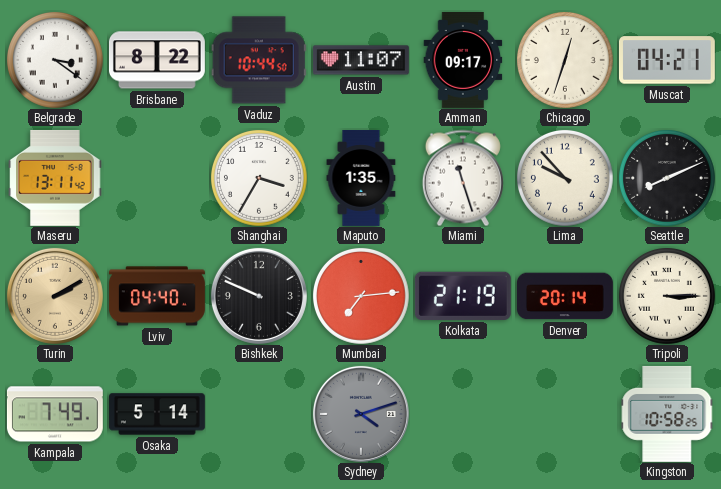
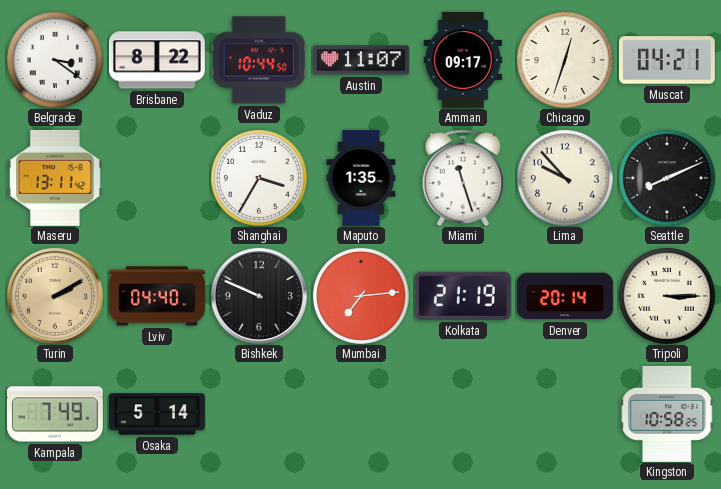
Sydney: 4:12 -> none (361, 414)
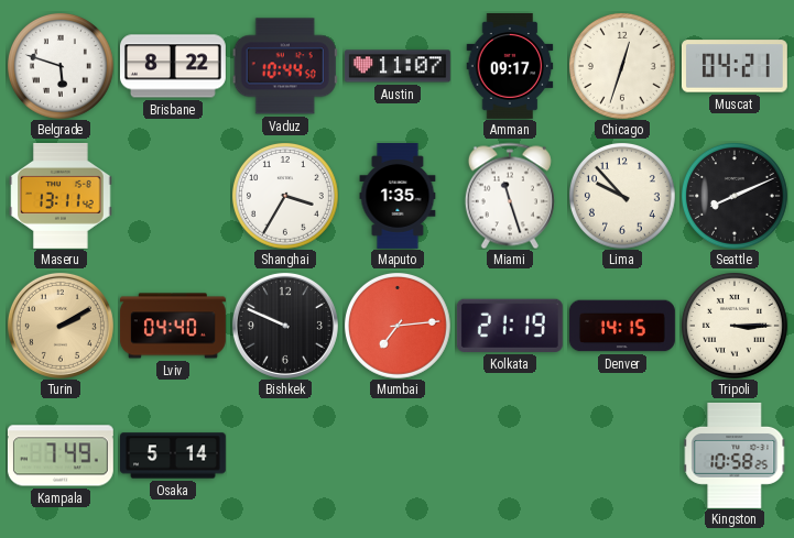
Belgrade: 3:21 -> 5:48 (61, 66)
Denver: 20:14 -> 14:15 (622, 326)
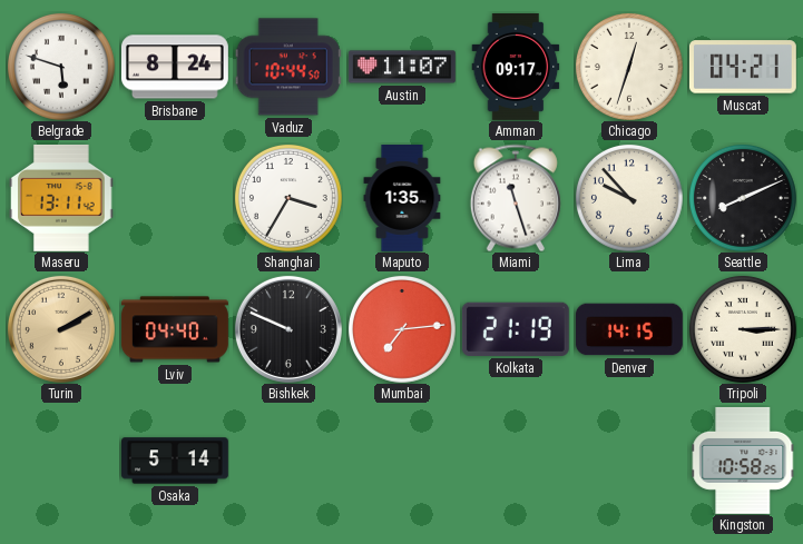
Brisbane: 8:22 -> 8:24 (175, 67)
Kampala: 7:49 -> none (61, 455)
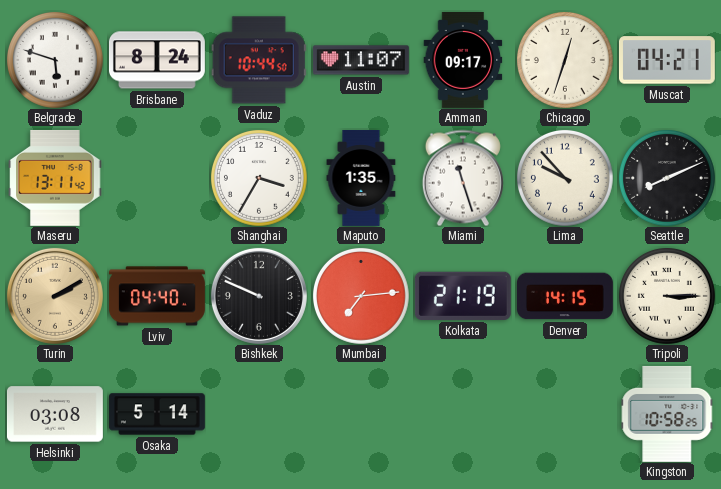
Helsinki: none -> 03:08 (55, 414)
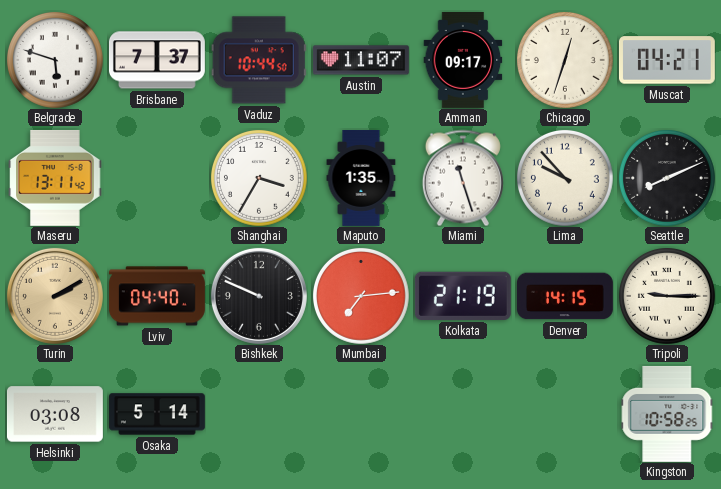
Brisbane: 8:24 -> 7:37 (157, 60)
Tripoli: 3:15 -> 9:15 (667, 296)
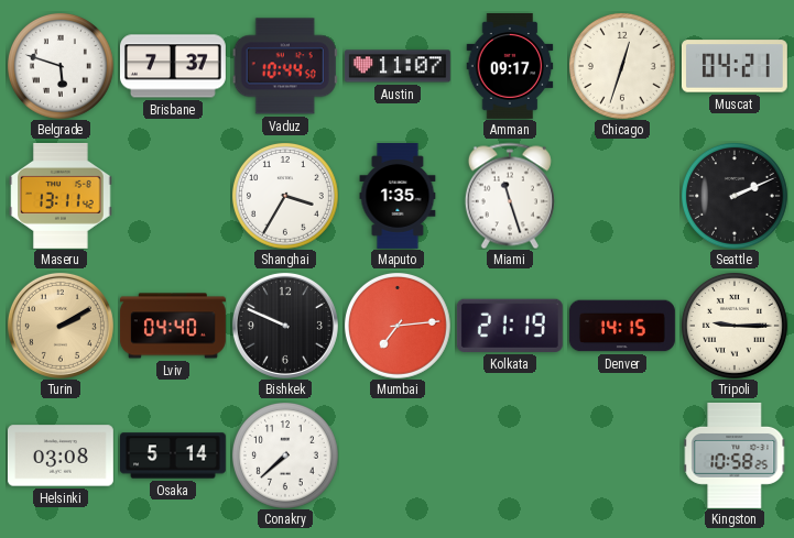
Lima: 9:53 -> none (565, 178)
Seattle: 8:11 -> 2:11 (735, 196)
Conakry: none -> 7:38 (285, 455)
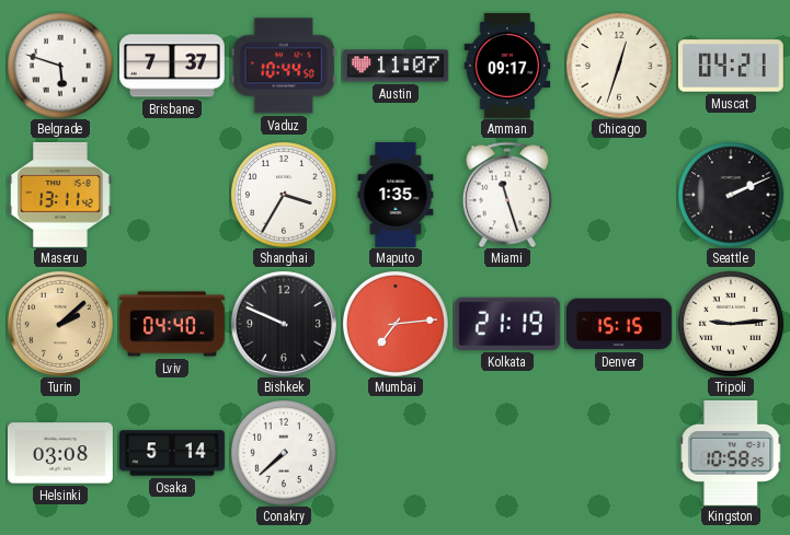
Turin: 2:10 -> 2:08 (60, 324)
Denver: 14:15 -> 15:15 (619, 324)
Tripoli: 9:15 -> 9:14 (731, 324)
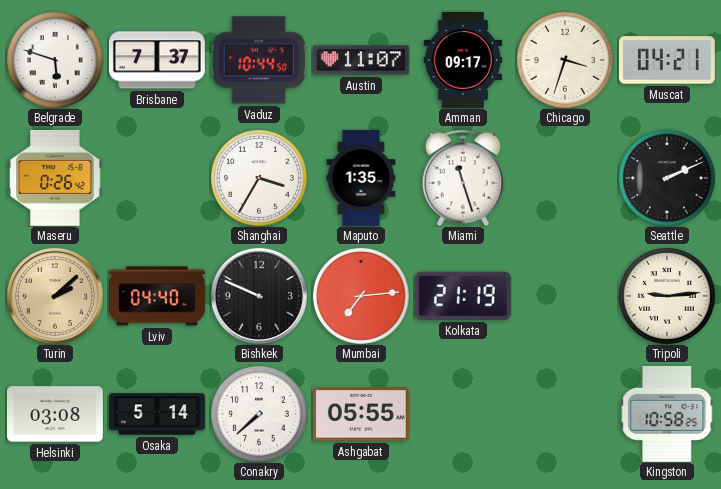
Chicago: 12:33 -> 3:33 (565, 60)
Maseru: 13:11 -> 0:26 (55, 178)
Denver: 15:15 -> none (619, 324)
Ashgabat: none -> 05:55 (361, 414)
